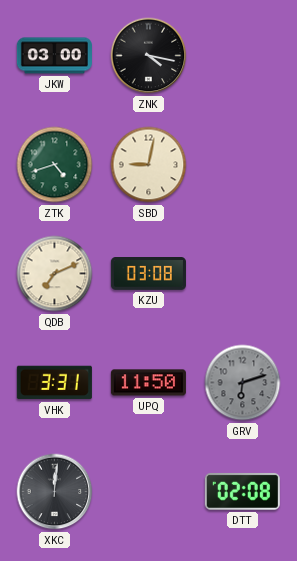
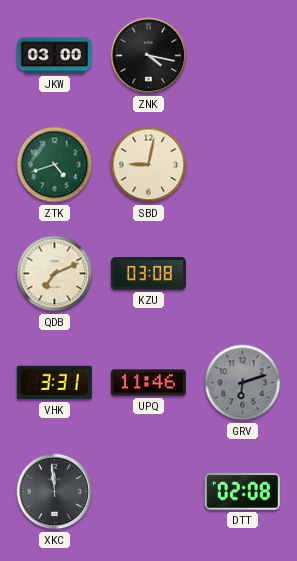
UPQ: 11:50 -> 11:46 (148, 383)
XKC: 12:01 -> 11:59 (55, 492)
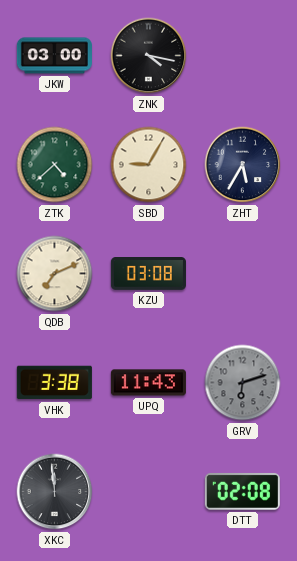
ZTK: 4:42 -> 4:38 (55, 165)
SBD: 9:02 -> 9:05 (149, 165)
ZHT: none -> 5:35 (243, 165)
VHK: 3:31 -> 3:38 (54, 383)
UPQ: 11:46 -> 11:43 (148, 383)
